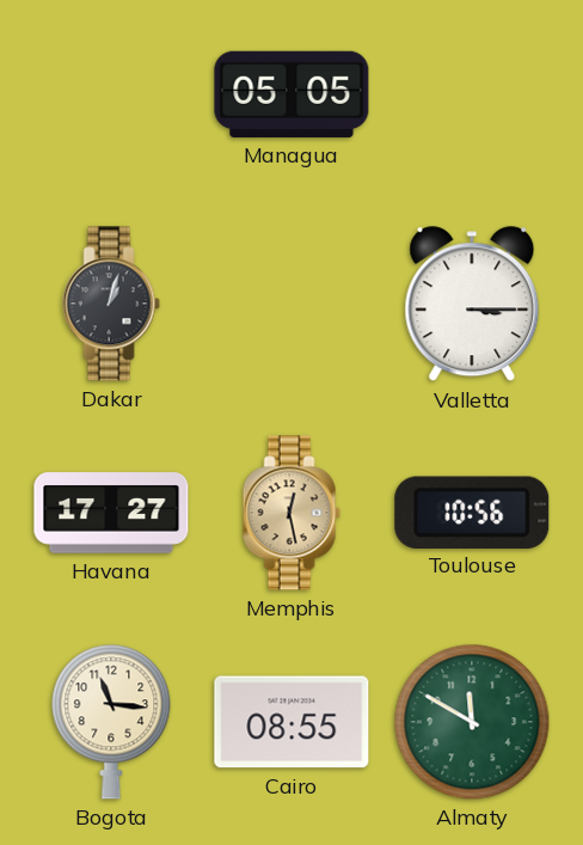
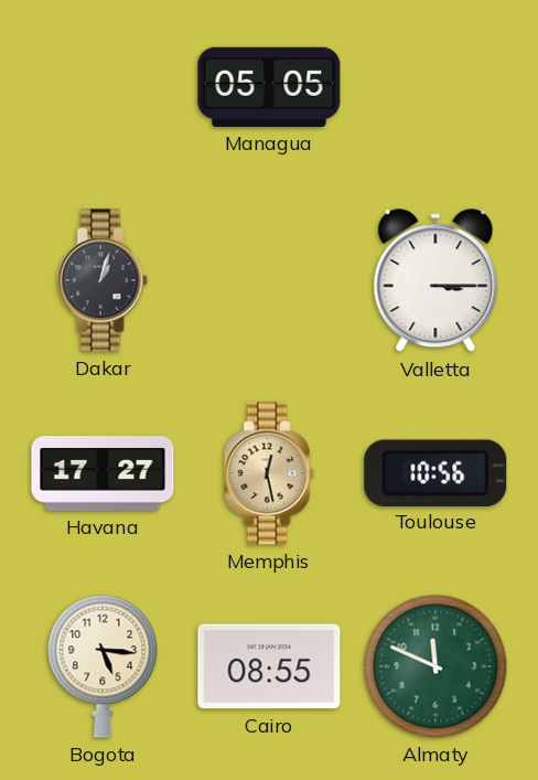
Bogota: 11:16 -> 5:16 (103, 666)
Almaty: 11:50 -> 11:49 (435, 666)
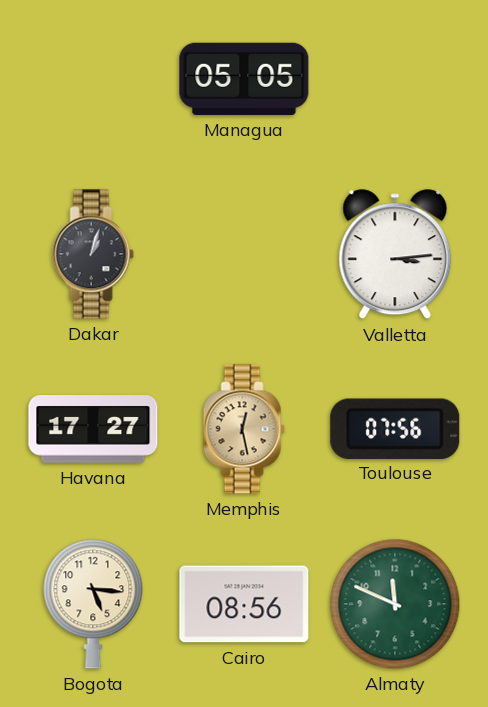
Valletta: 3:15 -> 3:14 (395, 255)
Toulouse: 10:56 -> 07:56 (395, 428)
Cairo: 08:55 -> 08:56 (244, 604)
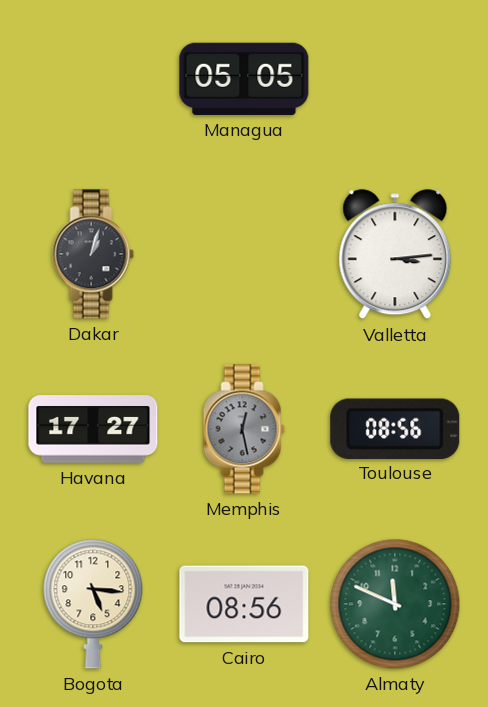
Memphis dial: champagne -> grey (244, 429)
Toulouse: 07:56 -> 08:56 (395, 428)
